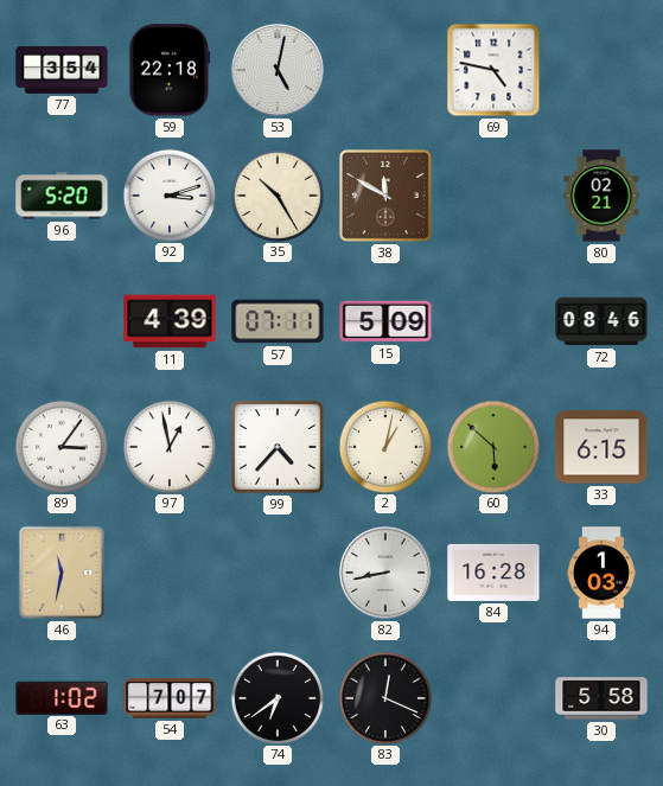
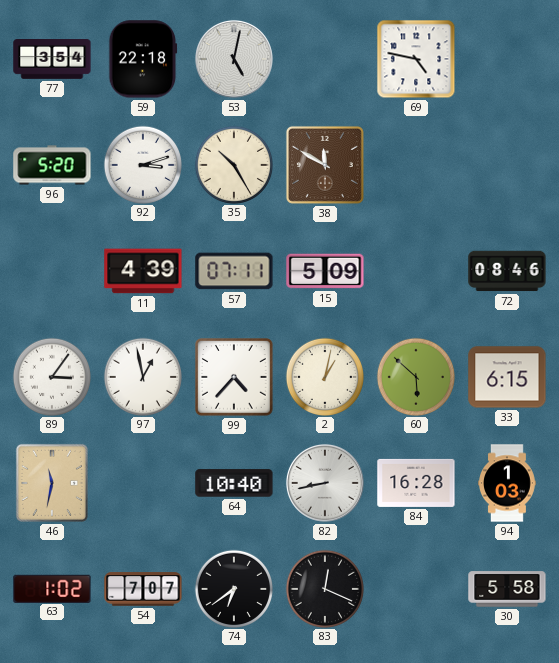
80: 02:21 -> none (601, 196)
64: none -> 10:40 (234, 483)
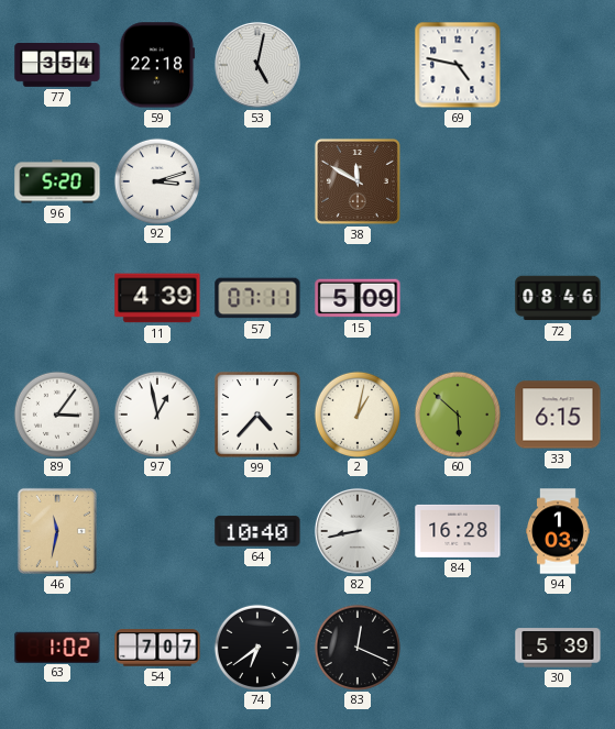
35: 10:25 -> none (233, 164)
30: 5:58 -> 5:39 (558, 648)
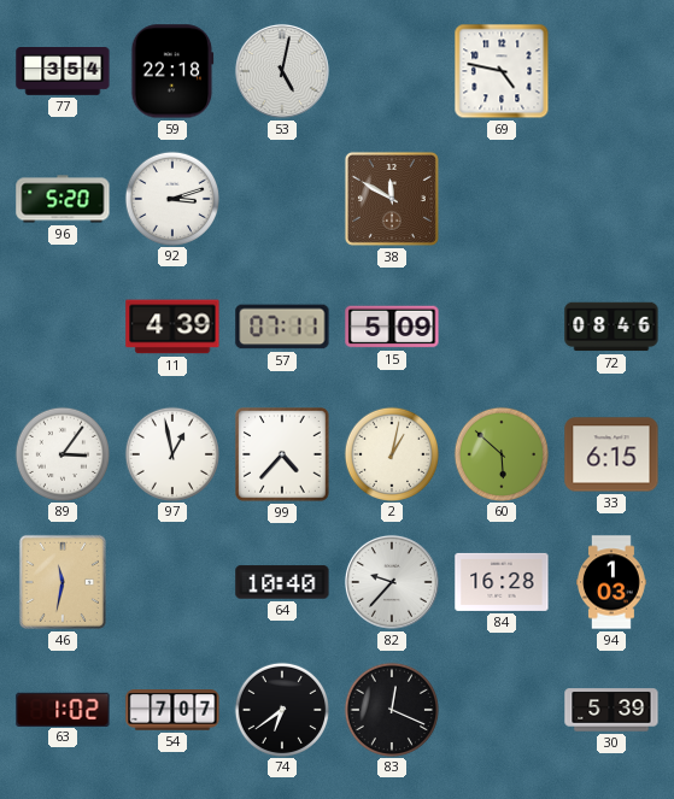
82: 8:43 -> 9:37 (392, 582)
